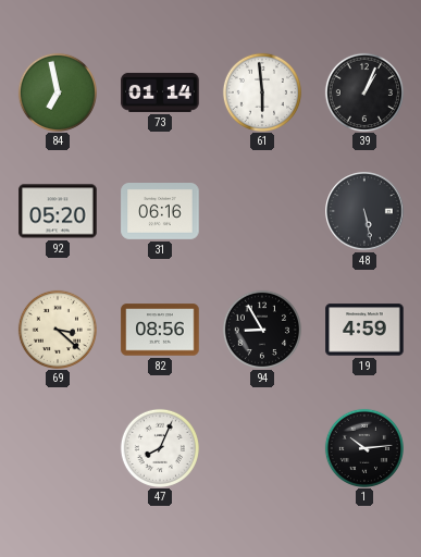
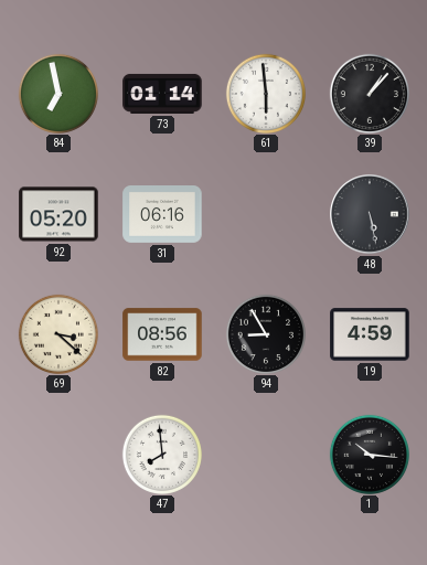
39: 1:04 -> 1:07 (369, 93)
47: 8:04 -> 7:59 (161, 454)
1: 10:14 -> 10:16 (369, 454)
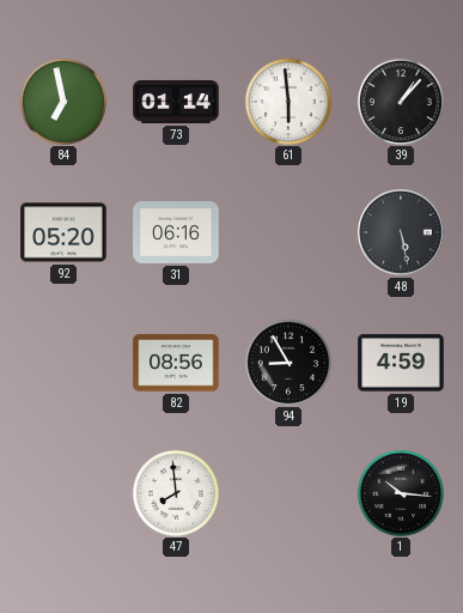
69: 3:22 -> none (57, 333)
